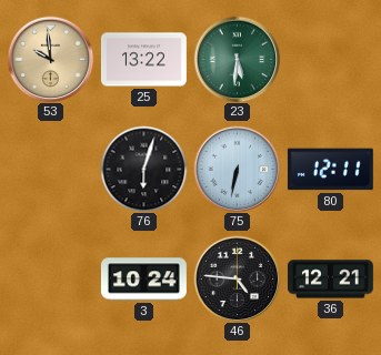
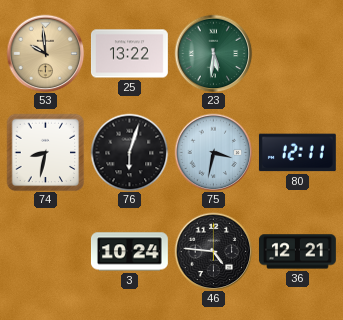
74: none -> 8:32 (45, 152)
75: 6:32 -> 3:32 (213, 152)
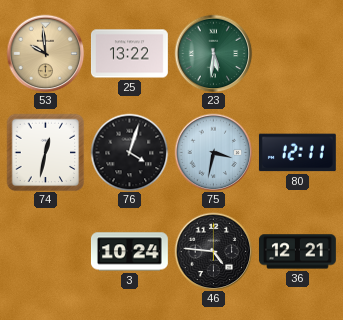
74: 8:32 -> 12:32 (45, 152)
76: 6:03 -> 4:03 (129, 152)
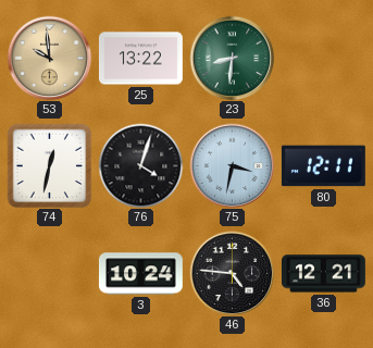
23: 5:31 -> 8:31 (232, 58)
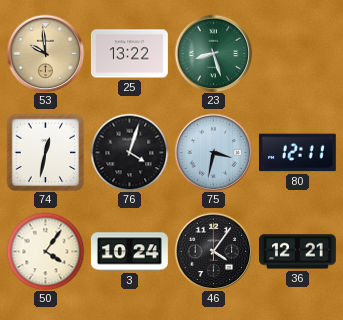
23: 8:31 -> 8:27 (213, 53)
50: none -> 4:06 (45, 251)
46: 4:46 -> 4:06 (213, 251)
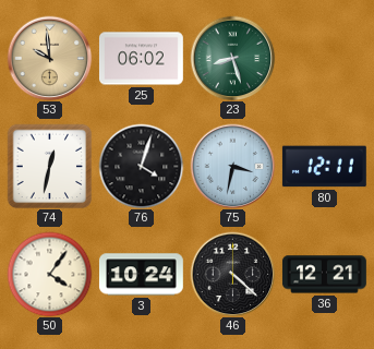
25: 13:22 -> 06:02 (141, 59)
46: 4:06 -> 4:22 (232, 274)
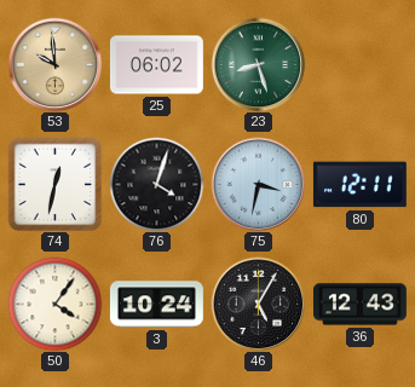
46: 4:22 -> 5:05 (258, 304)
36: 12:21 -> 12:43 (359, 305)
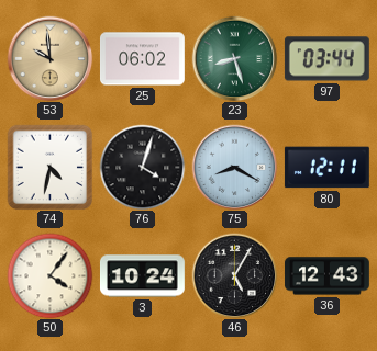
97: none -> 03:44 (326, 59)
74: 12:32 -> 4:32 (49, 167)
75: 3:32 -> 8:20 (234, 167)
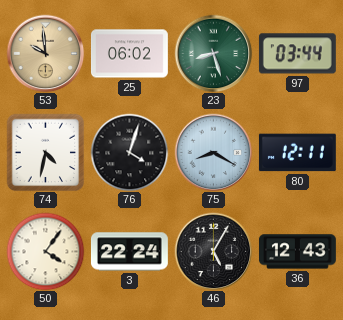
3: 10:24 -> 22:24 (129, 252)
